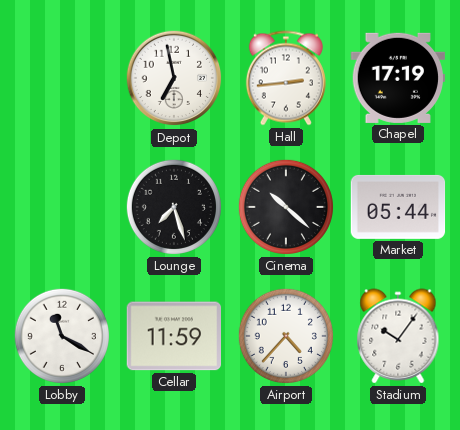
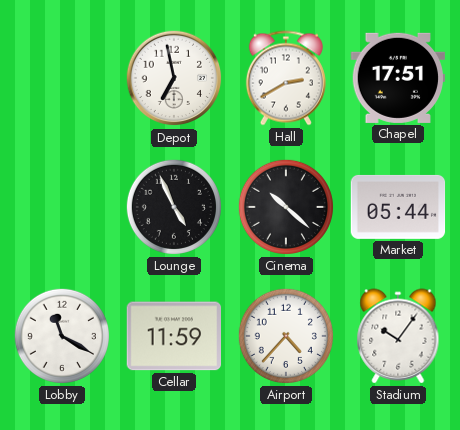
Hall: 2:44 -> 2:40 (286, 78)
Chapel: 17:19 -> 17:51 (397, 78)
Lounge: 7:27 -> 4:56 (174, 207)
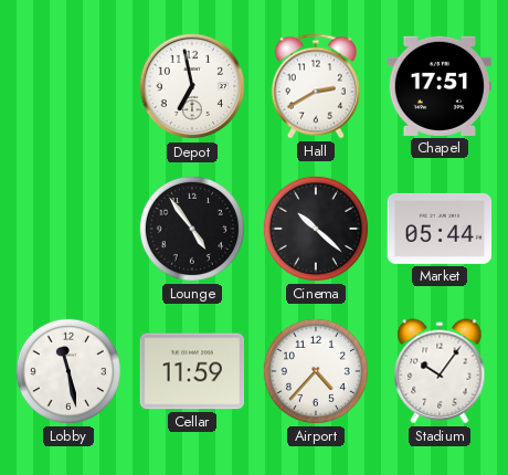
Lounge: 4:56 -> 4:54 (192, 229)
Lobby: 11:20 -> 11:28 (68, 371)
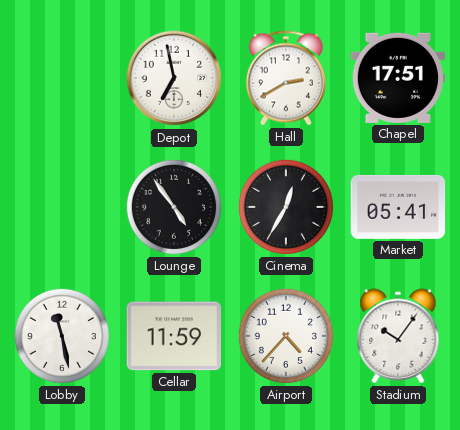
Cinema: 10:22 -> 12:35 (286, 207)
Market: 05:44 -> 05:41 (398, 207)
